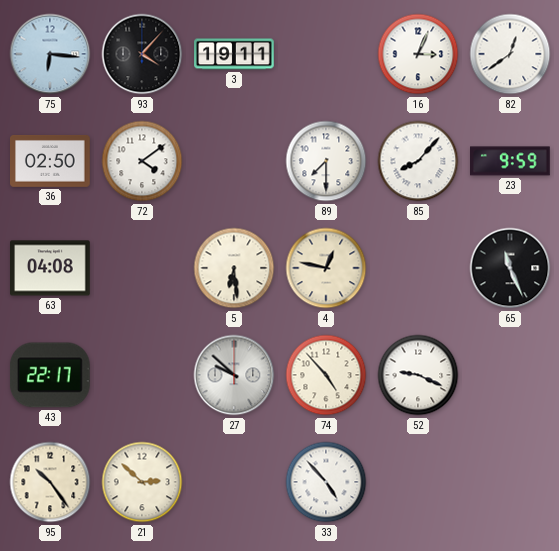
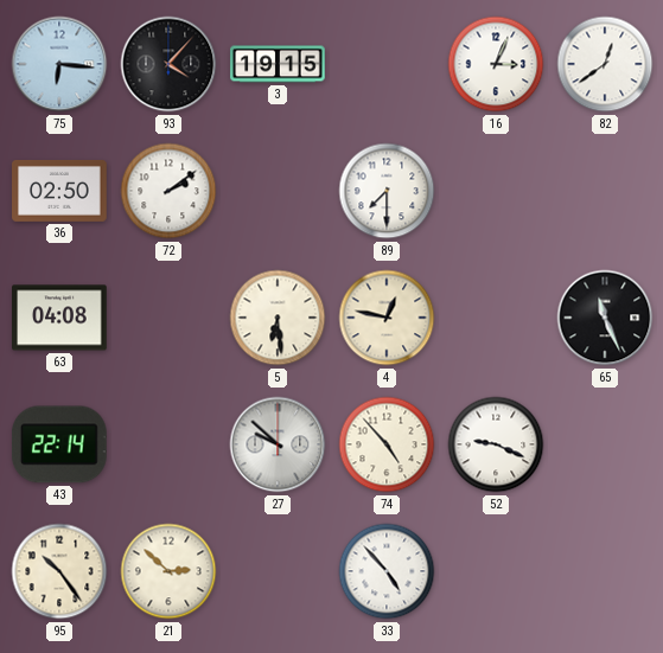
3: 19:11 -> 19:15 (278, 64)
72: 4:09 -> 2:09 (168, 191)
85: 8:07 -> none (418, 161)
23: 9:59 -> none (511, 161)
43: 22:17 -> 22:14 (59, 444)
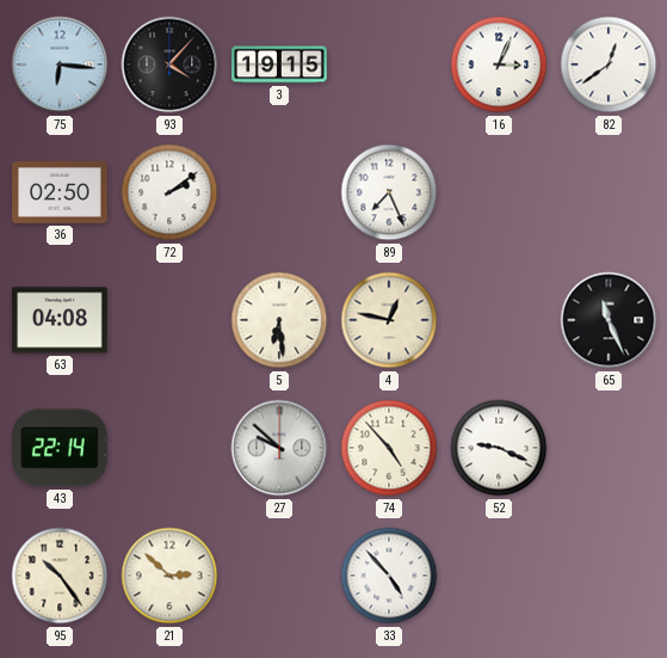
89: 7:30 -> 7:26 (389, 192)
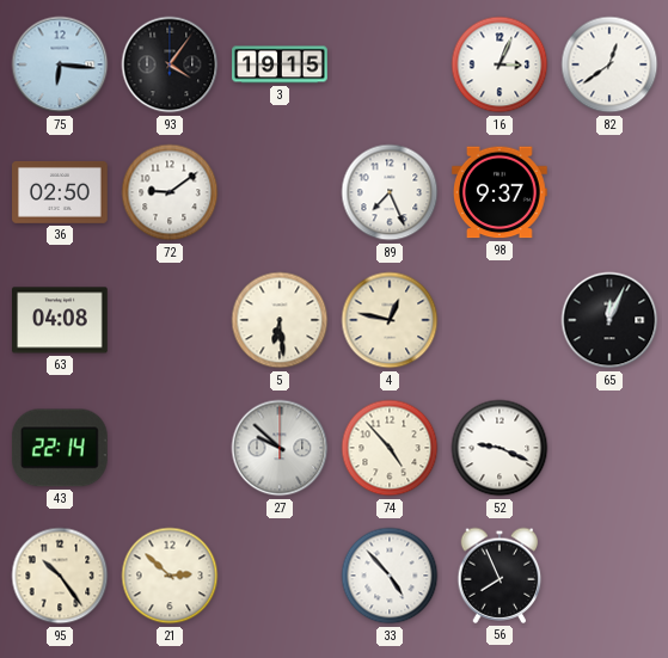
93: 4:07 -> 4:06 (170, 64)
72: 2:09 -> 9:09 (170, 192)
98: none -> 9:37 (501, 192)
65: 11:26 -> 12:04 (609, 320)
56: none -> 7:56 (500, 576)
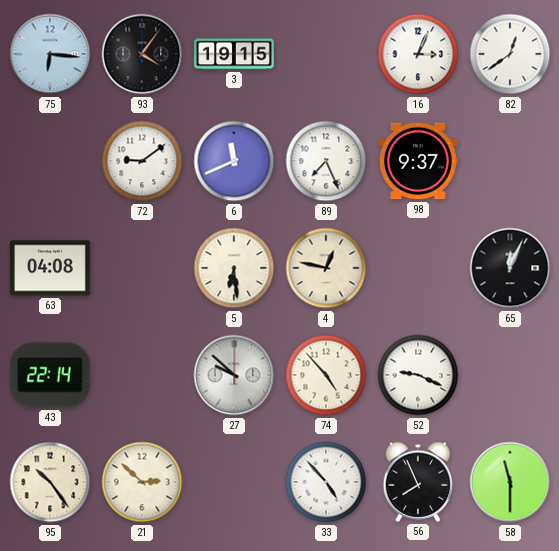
36: 02:50 -> none (60, 192)
6: none -> 11:41 (234, 161)
58: none -> 11:30 (510, 482)
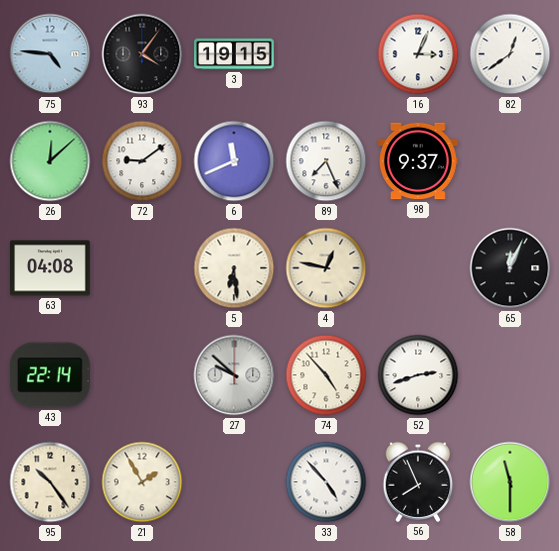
75: 6:16 -> 4:46 (50, 54)
26: none -> 12:08 (50, 161)
52: 9:19 -> 2:42 (418, 375)
21: 2:52 -> 1:55 (142, 482)
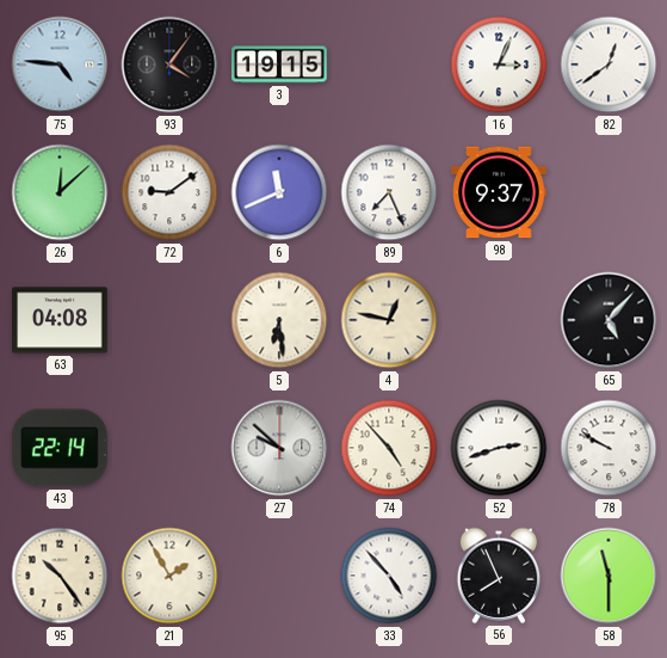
65: 12:04 -> 5:07 (609, 320)
78: none -> 9:50 (609, 448)
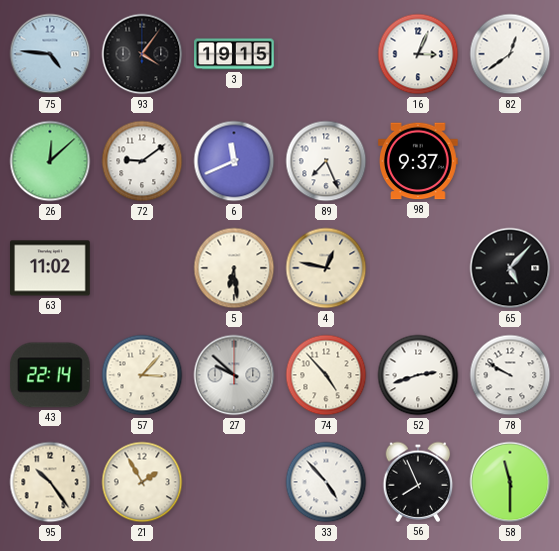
63: 04:08 -> 11:02 (51, 268)
57: none -> 3:07 (142, 375)
